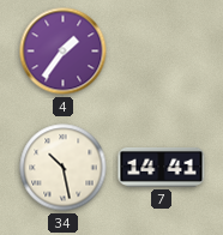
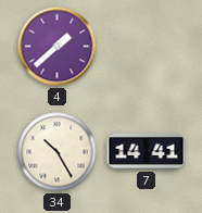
4: 1:36 -> 1:38 (58, 47)
34: 10:28 -> 10:25 (58, 152)
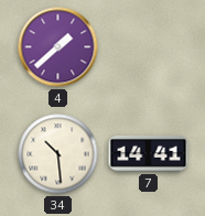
34: 10:25 -> 10:29 (58, 154)
